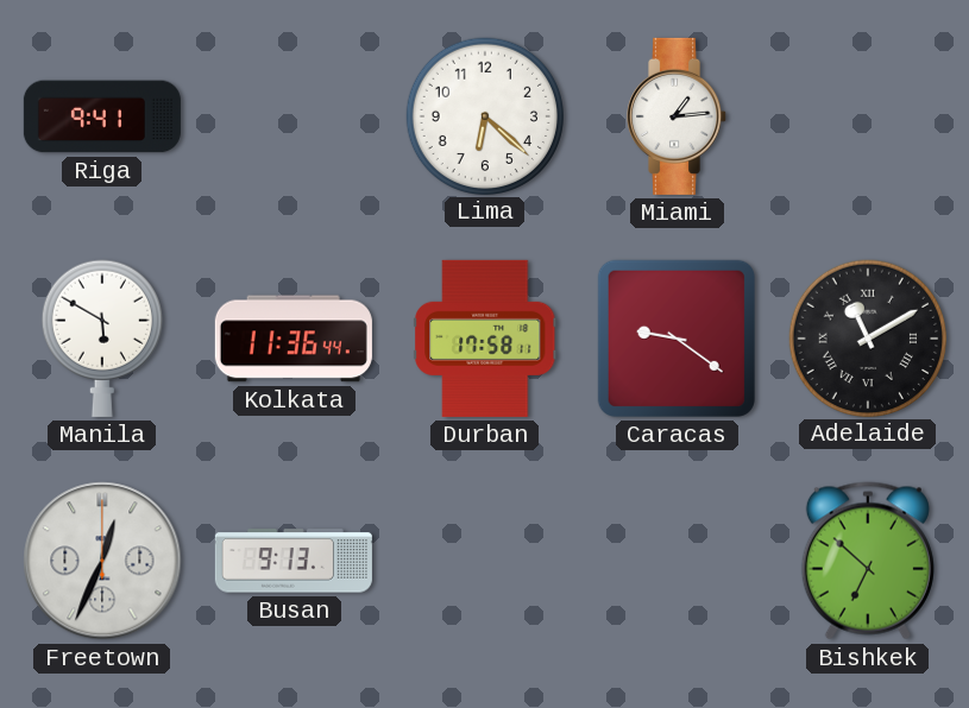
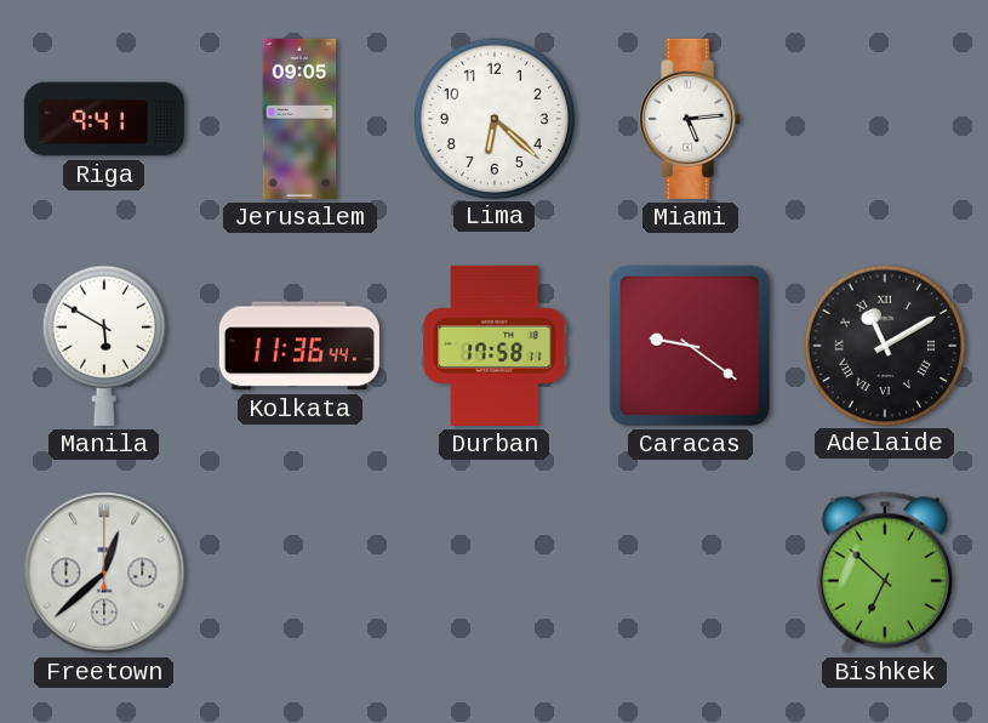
Jerusalem: none -> 09:05 (299, 119)
Miami: 1:14 -> 5:14 (691, 119)
Freetown: 12:34 -> 12:38 (104, 573)
Busan: 9:13 -> none (294, 561)
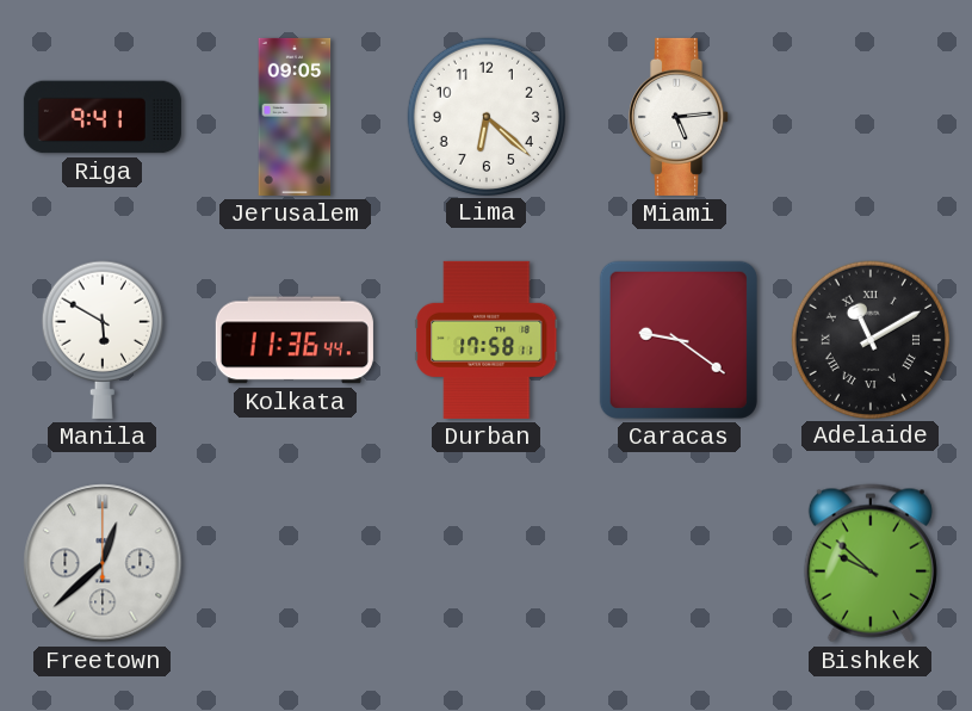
Bishkek: 6:52 -> 9:52 (871, 563)
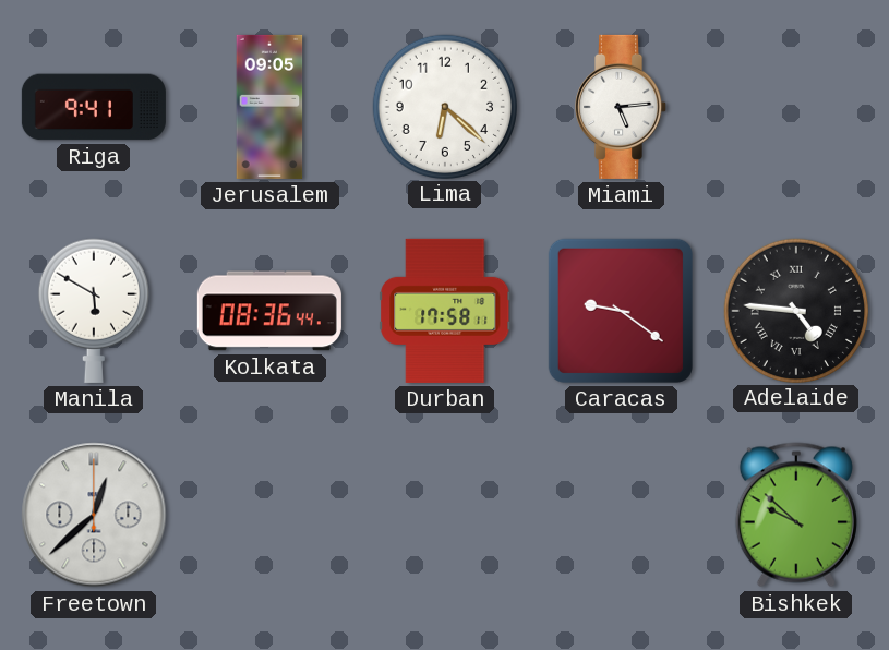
Kolkata: 11:36 -> 08:36 (269, 311)
Adelaide: 11:10 -> 4:46 (795, 310)
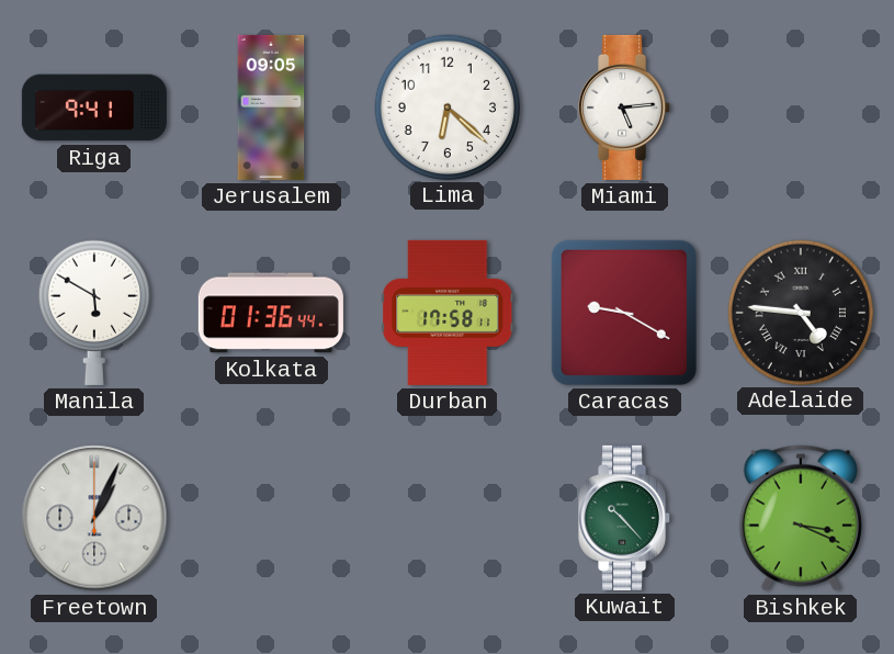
Kolkata: 08:36 -> 01:36 (271, 313)
Caracas: 9:21 -> 9:20 (624, 313)
Freetown: 12:38 -> 1:04 (94, 518)
Kuwait: none -> 10:23 (625, 518)
Bishkek: 9:52 -> 3:19 (801, 518)
